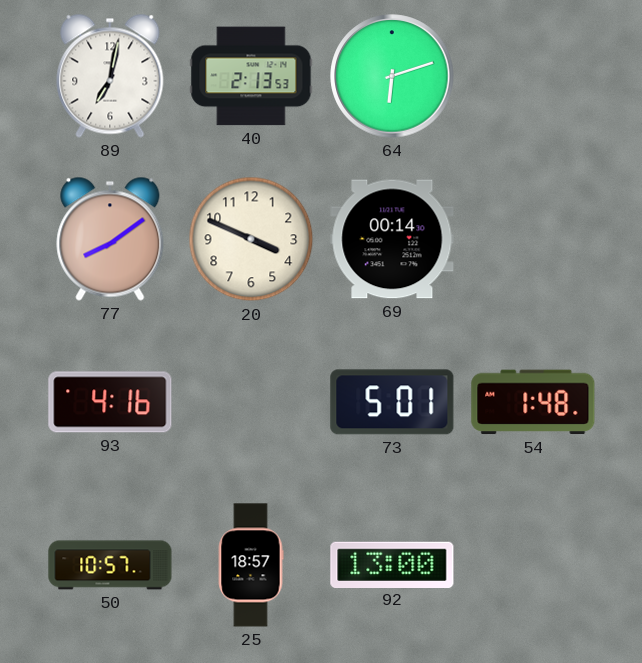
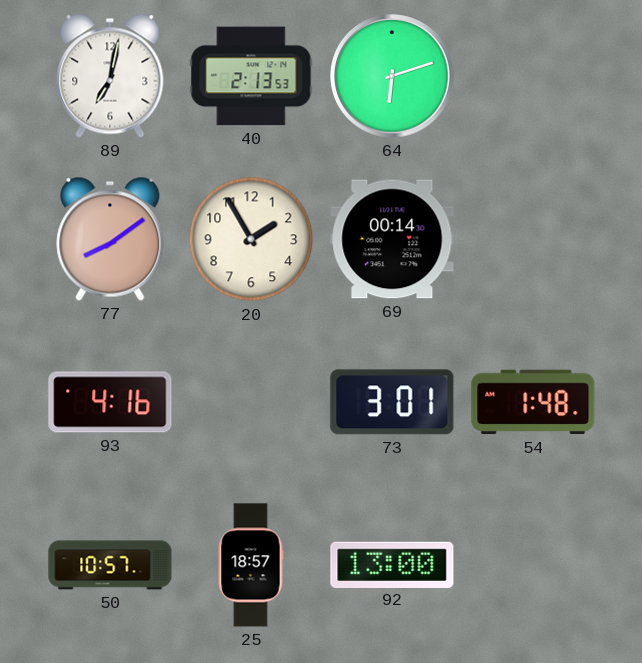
20: 3:49 -> 1:55 (251, 239)
73: 5:01 -> 3:01 (392, 402)
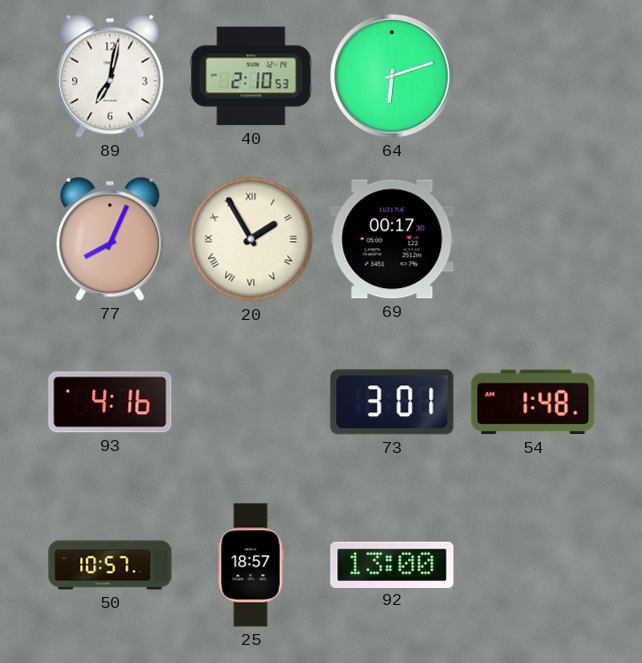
40: 2:13 -> 2:10 (251, 76)
77: 8:09 -> 8:04 (110, 239)
20 numerals: Arabic -> Roman (251, 239)
69: 00:14 -> 00:17 (392, 239)
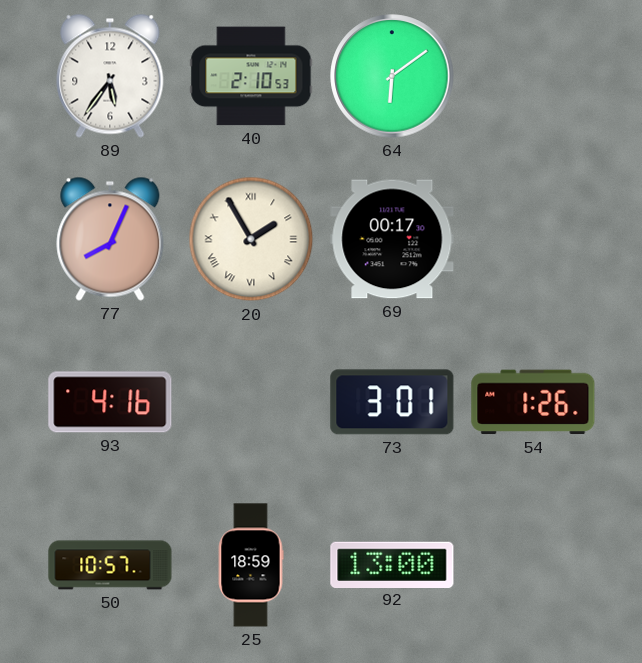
89: 7:02 -> 5:36 (110, 76)
64: 6:12 -> 6:09 (392, 76)
54: 1:48 -> 1:26 (533, 402)
25: 18:57 -> 18:59 (251, 565)
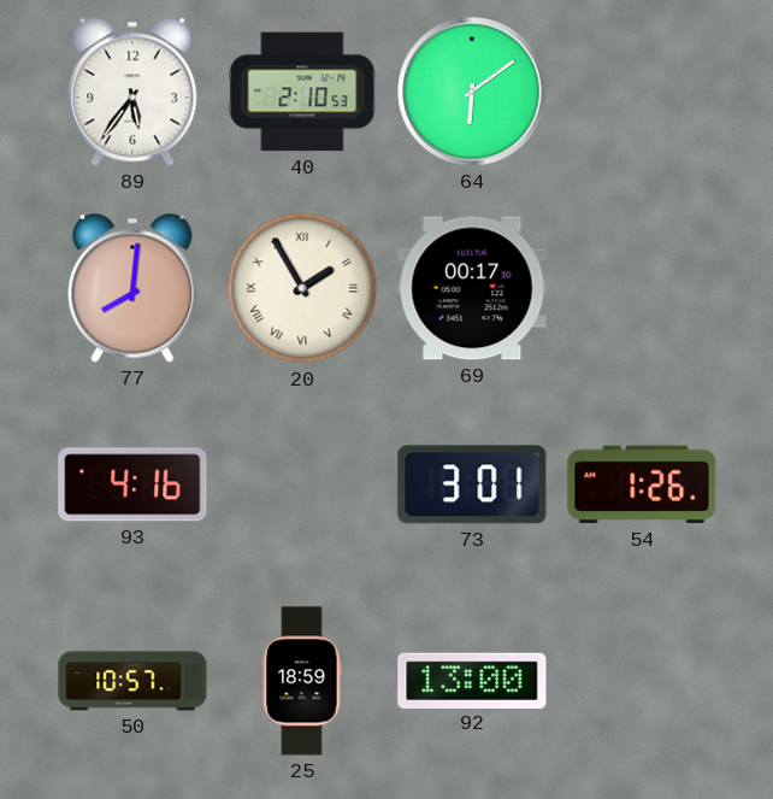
77: 8:04 -> 8:01 (132, 288)
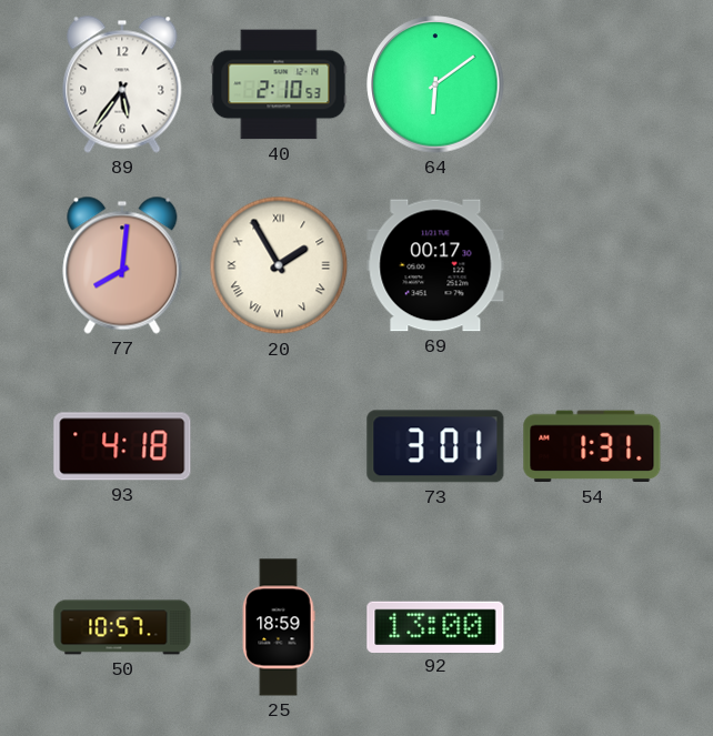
93: 4:16 -> 4:18 (122, 446)
54: 1:26 -> 1:31 (592, 446)
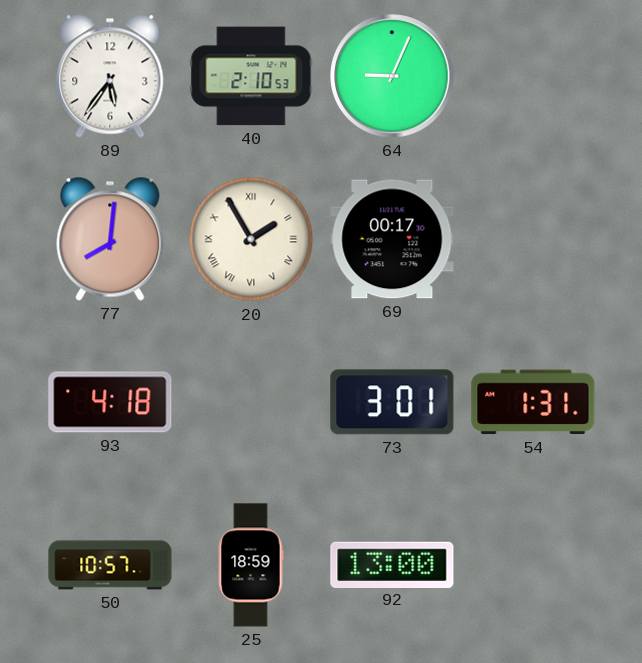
64: 6:09 -> 9:04 (392, 76)
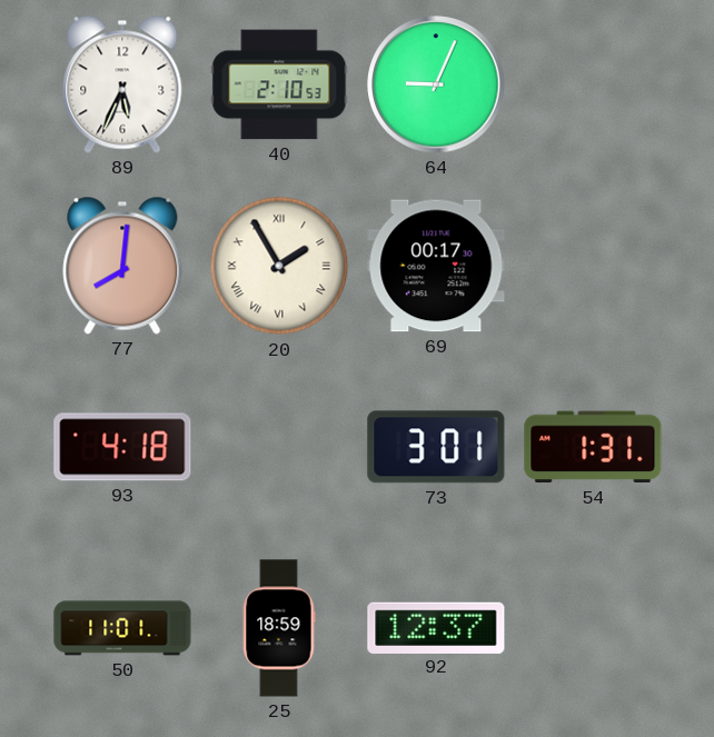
89: 5:36 -> 5:34 (122, 84)
50: 10:57 -> 11:01 (122, 628)
92: 13:00 -> 12:37 (436, 627)
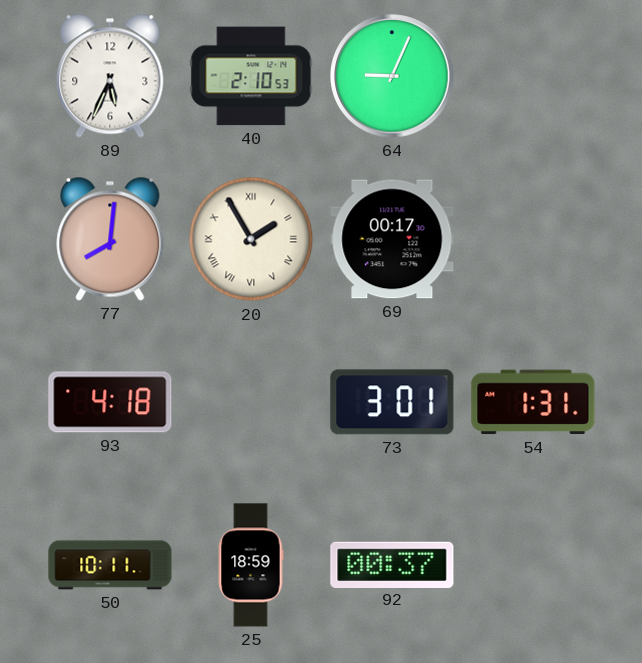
50: 11:01 -> 10:11 (110, 565)
92: 12:37 -> 00:37 (392, 564)
